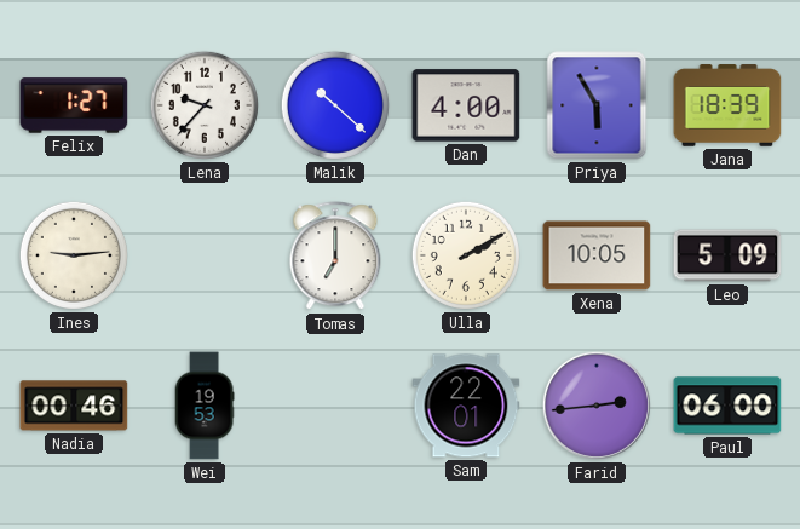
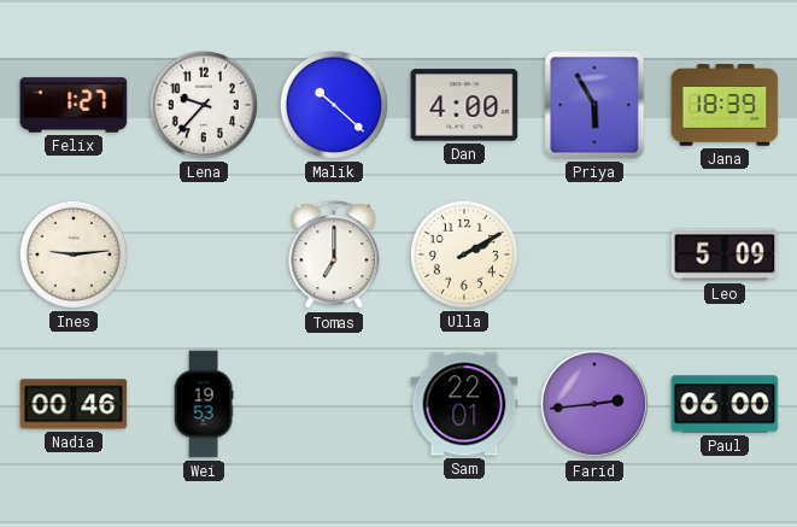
Xena: 10:05 -> none (597, 255)
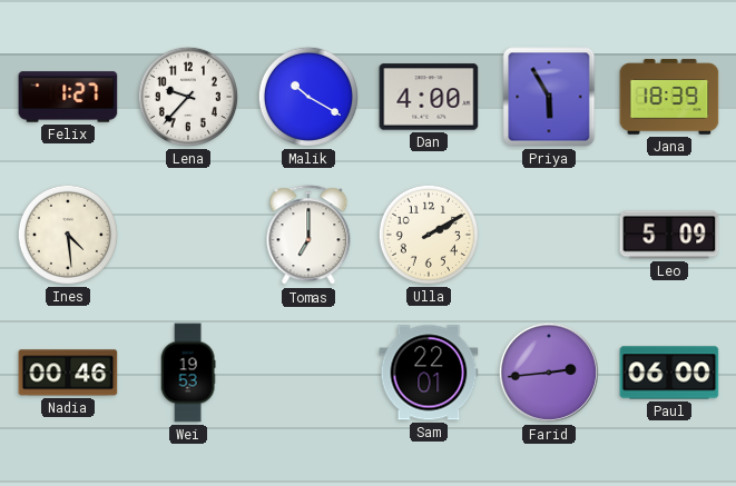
Malik: 10:22 -> 10:20 (308, 97)
Ines: 9:14 -> 4:29 (68, 235)
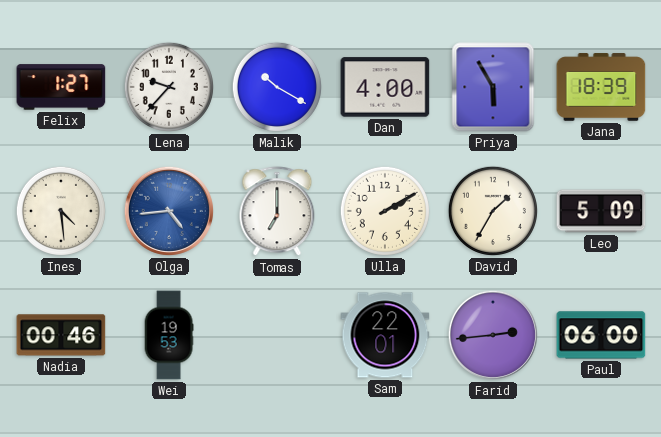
Olga: none -> 4:44 (169, 211)
David: none -> 1:35 (493, 211)
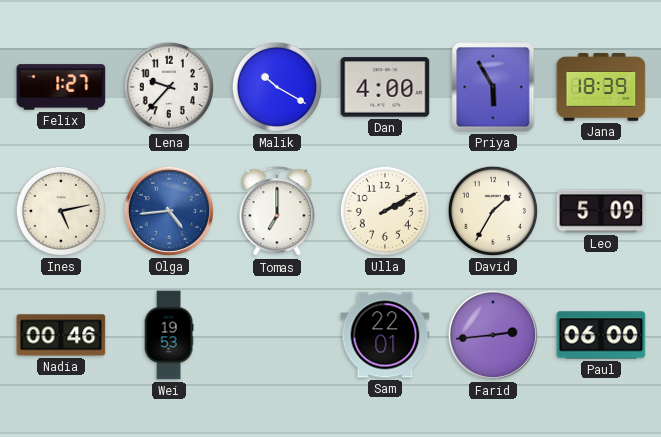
Ines: 4:29 -> 5:13 (61, 211)
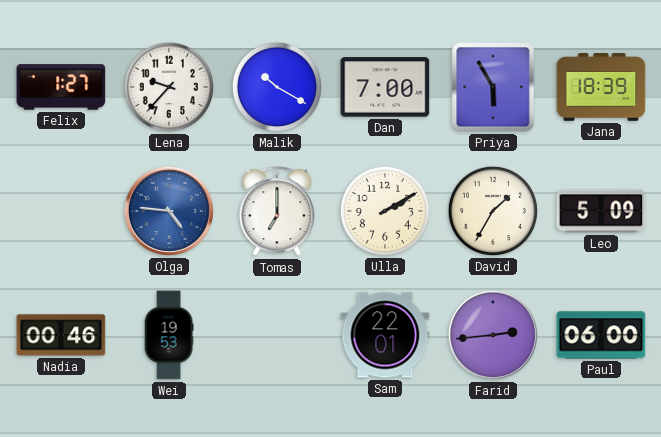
Dan: 4:00 -> 7:00 (385, 87)
Ines: 5:13 -> none (61, 211)
Olga: 4:44 -> 4:46 (169, 211)
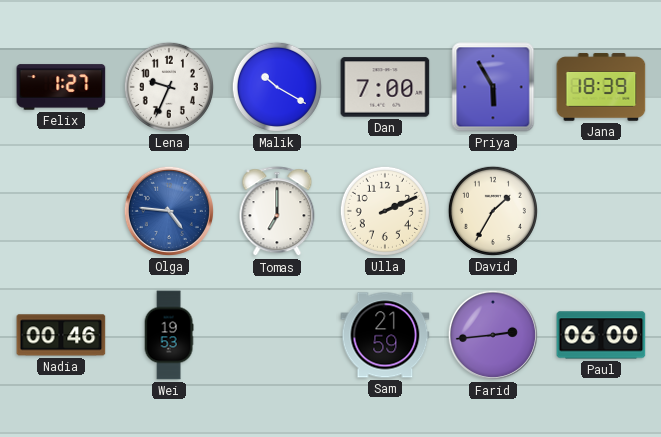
Lena: 9:37 -> 9:34 (169, 87)
Ulla: 2:10 -> 2:11 (385, 211)
Leo: 5:09 -> none (601, 211)
Sam: 22:01 -> 21:59 (385, 335)
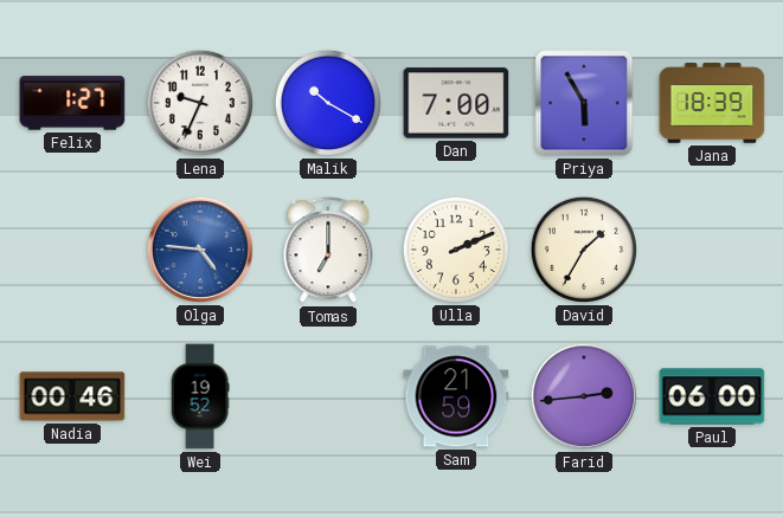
Wei: 19:53 -> 19:52 (200, 396)
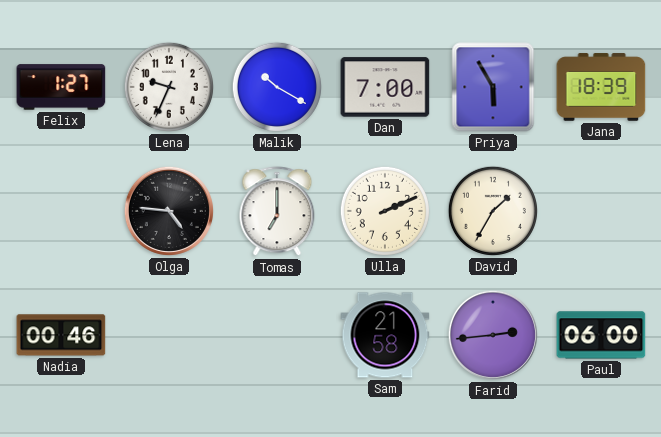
Olga dial: blue -> black (169, 211)
Wei: 19:52 -> none (200, 396)
Sam: 21:59 -> 21:58 (385, 335)
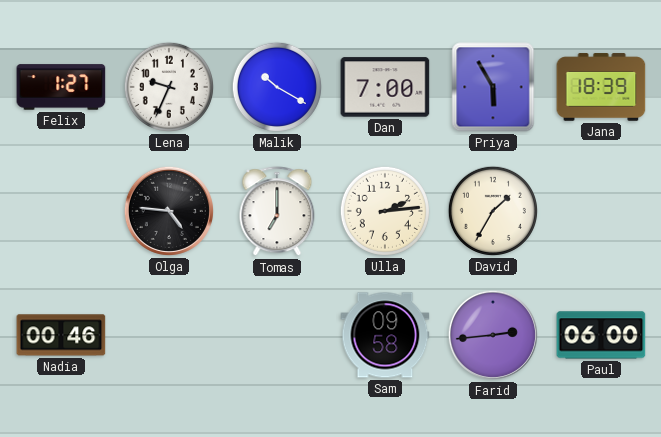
Ulla: 2:11 -> 2:14 (385, 211)
Sam: 21:58 -> 09:58 (385, 335)
